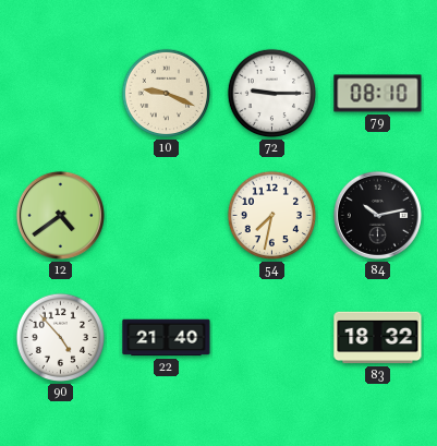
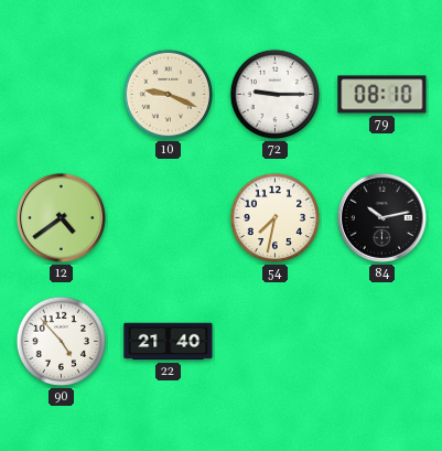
83: 18:32 -> none (378, 338)
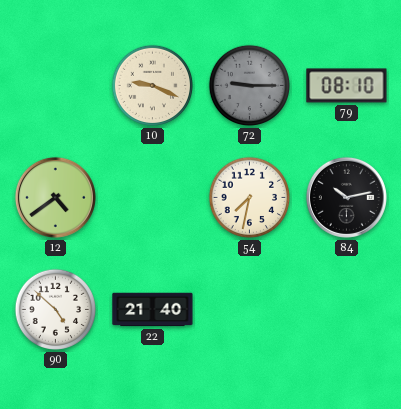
72 dial: white -> grey (250, 86)
90: 4:53 -> 4:52 (56, 310)
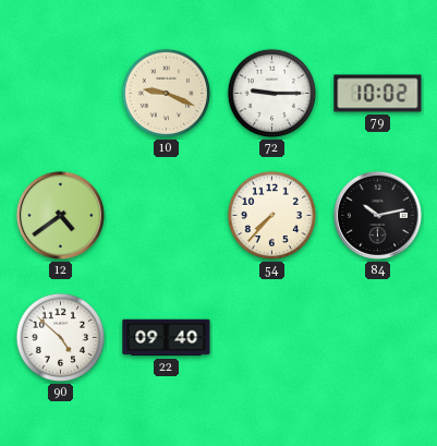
72 dial: grey -> white (272, 94)
79: 08:10 -> 10:02 (378, 94)
54: 7:32 -> 7:37 (272, 216)
22: 21:40 -> 09:40 (167, 338)
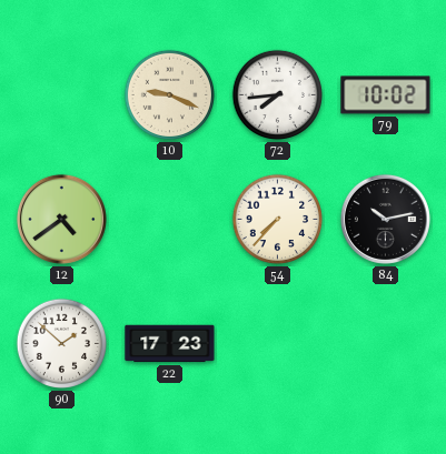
72: 9:15 -> 7:44 (278, 95)
90: 4:52 -> 1:52 (62, 344)
22: 09:40 -> 17:23 (170, 344)
